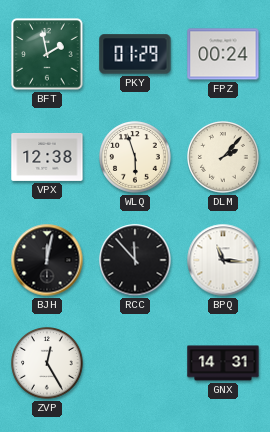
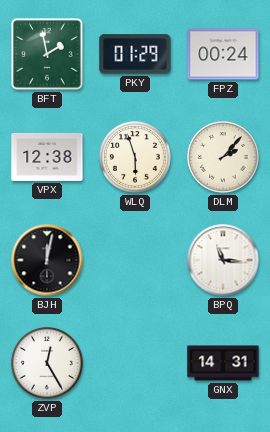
RCC: 11:53 -> none (135, 260)
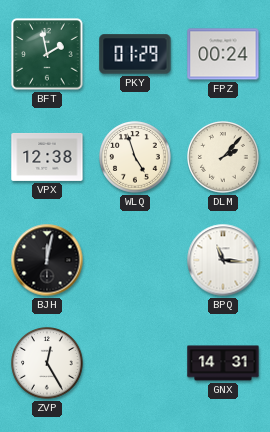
WLQ: 5:57 -> 4:57 (136, 158)
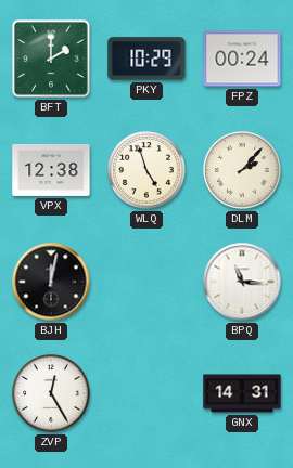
BFT: 1:58 -> 2:00 (51, 58)
PKY: 01:29 -> 10:29 (146, 58)
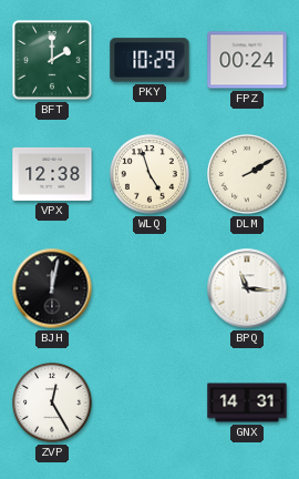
DLM: 2:07 -> 2:10 (248, 175)
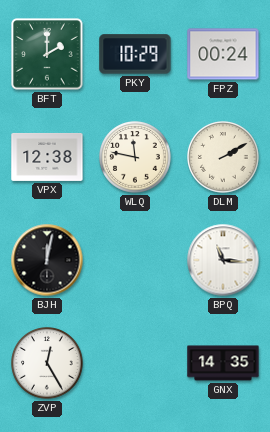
WLQ: 4:57 -> 11:47 (136, 158)
GNX: 14:31 -> 14:35 (223, 363)
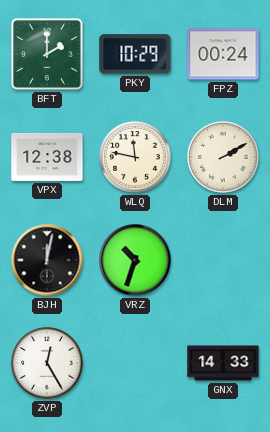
VRZ: none -> 10:33 (135, 260)
BPQ: 11:16 -> none (223, 260)
GNX: 14:35 -> 14:33 (223, 363)
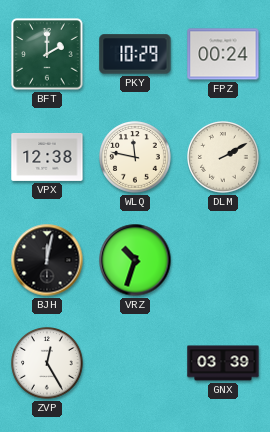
GNX: 14:33 -> 03:39 (223, 363)
